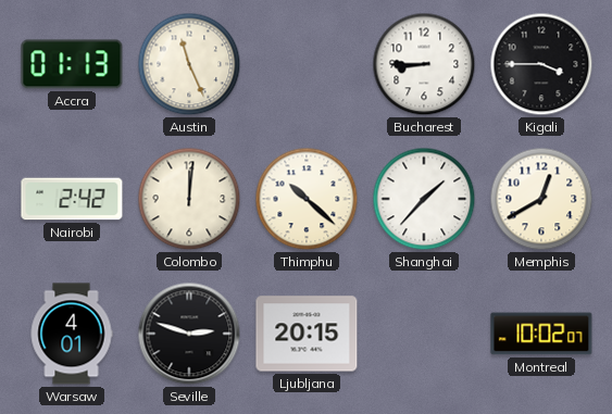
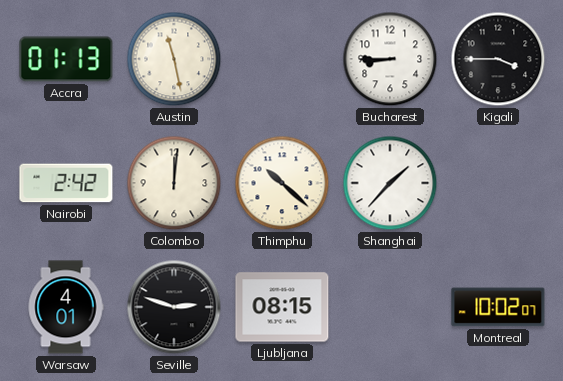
Austin: 11:26 -> 11:28 (174, 59)
Memphis: 12:40 -> none (541, 199)
Ljubljana: 20:15 -> 08:15 (282, 307)
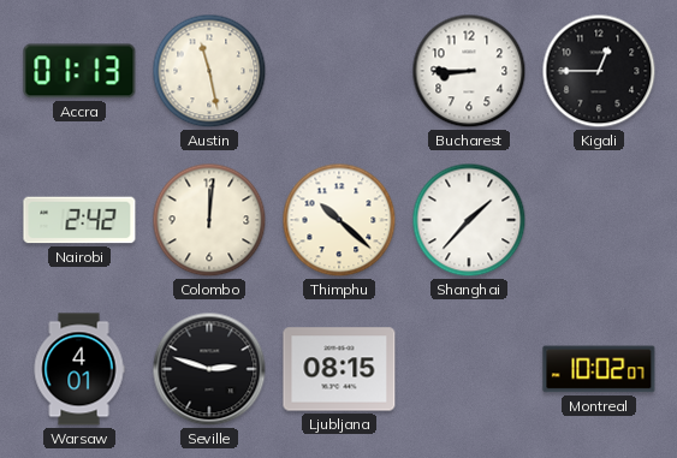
Kigali: 3:45 -> 12:45 (599, 71)
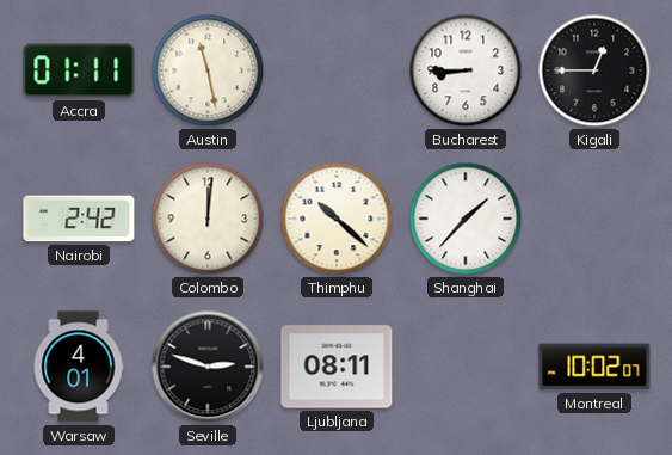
Accra: 01:13 -> 01:11 (79, 70)
Ljubljana: 08:15 -> 08:11 (337, 367)
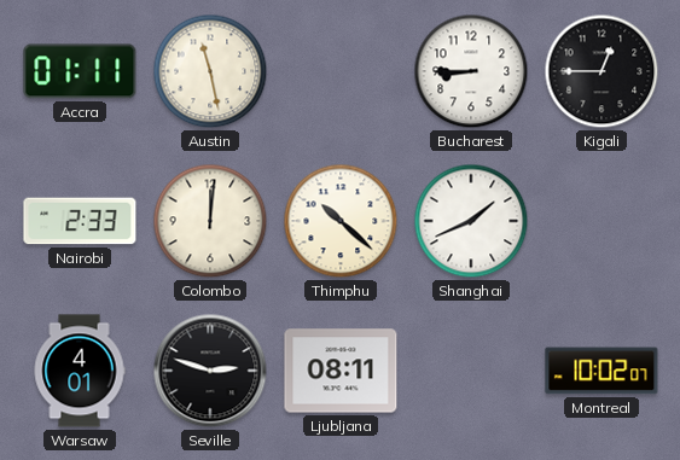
Nairobi: 2:42 -> 2:33 (80, 221)
Shanghai: 1:37 -> 1:41 (471, 221)
